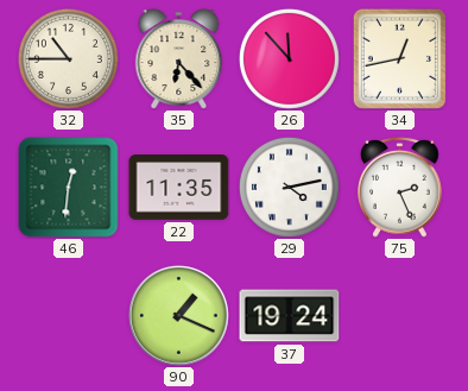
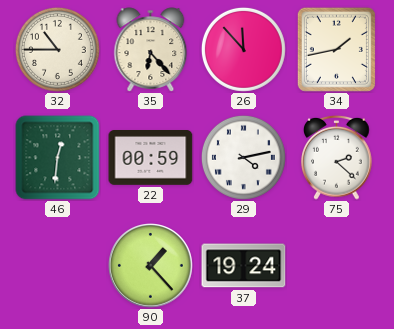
34: 12:43 -> 1:43 (336, 49)
22: 11:35 -> 00:59 (151, 158)
75: 2:26 -> 2:22 (337, 157)
90: 1:19 -> 1:23 (151, 266)
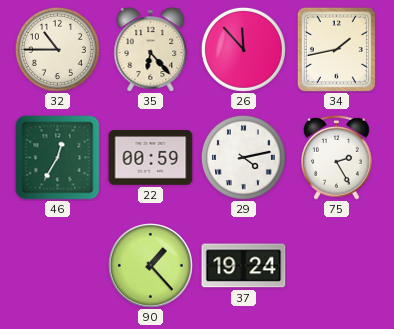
46: 12:31 -> 12:35 (58, 158)
75: 2:22 -> 2:25 (337, 157)
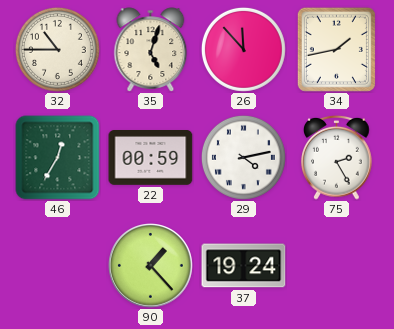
35: 6:23 -> 5:03 (151, 50)
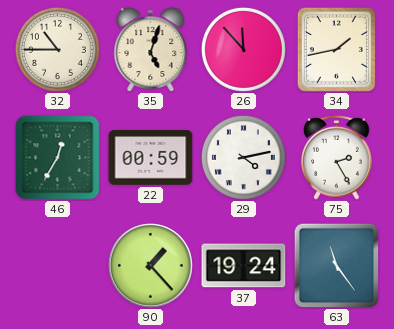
63: none -> 11:24 (336, 265)
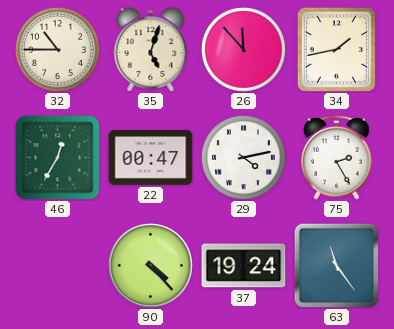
22: 00:59 -> 00:47 (151, 158)
90: 1:23 -> 4:23 (151, 266)
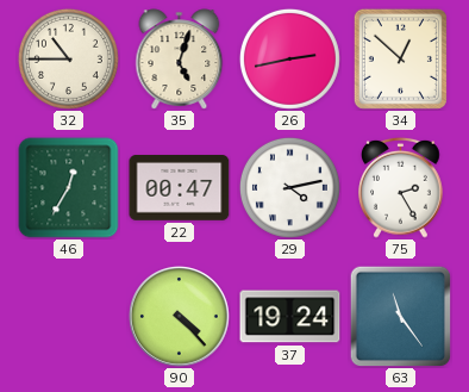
26: 11:53 -> 2:43 (289, 58)
34: 1:43 -> 12:52 (400, 58)
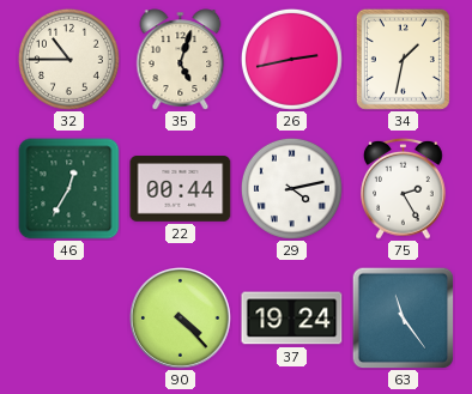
34: 12:52 -> 1:32 (403, 59)
22: 00:47 -> 00:44 (181, 189)
